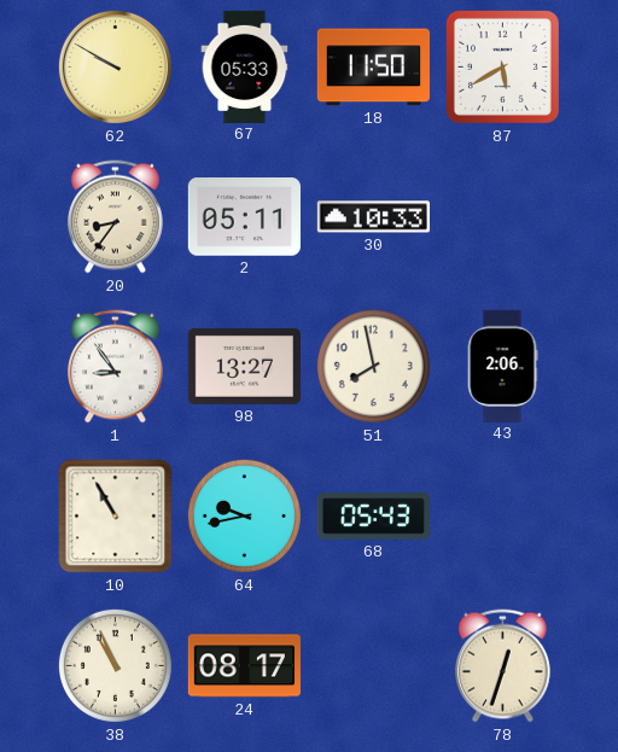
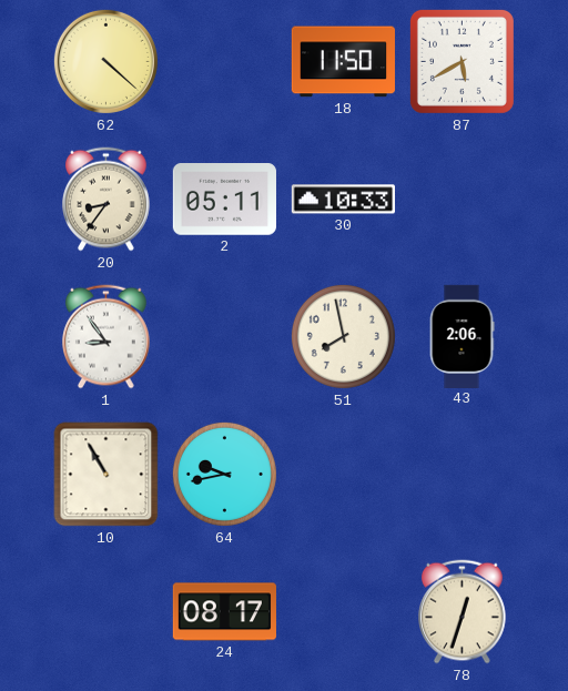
62: 9:50 -> 4:22 (105, 61)
67: 05:33 -> none (245, 66)
98: 13:27 -> none (244, 366)
68: 05:43 -> none (373, 517)
38: 10:56 -> none (115, 665)
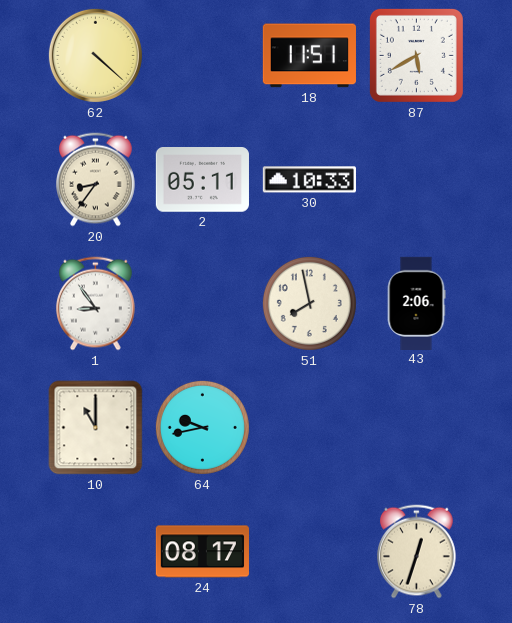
18: 11:50 -> 11:51 (309, 56)
10: 10:55 -> 11:00 (96, 428)
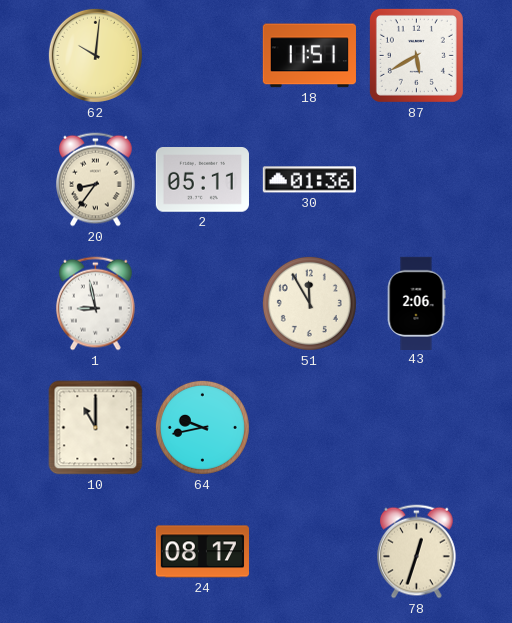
62: 4:22 -> 10:01 (95, 55)
30: 10:33 -> 01:36 (309, 180)
1: 8:54 -> 8:58 (96, 304)
51: 7:58 -> 11:55 (309, 303)
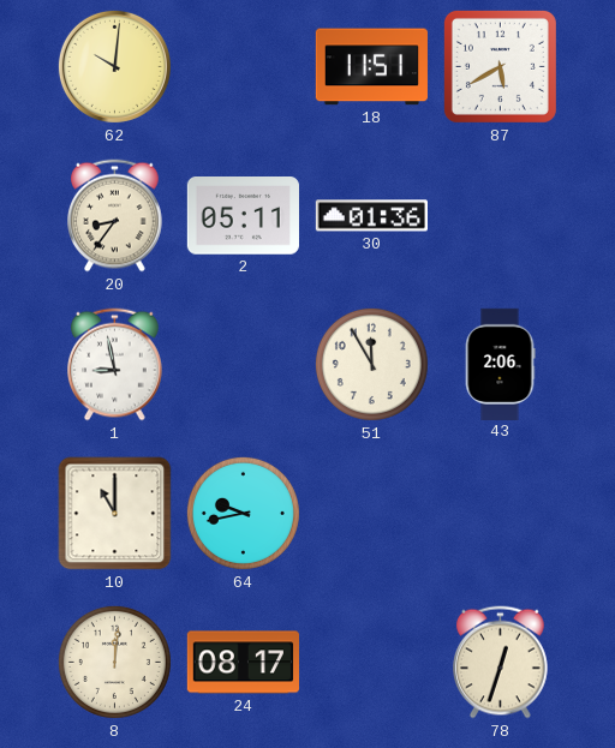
8: none -> 12:01 (114, 662)
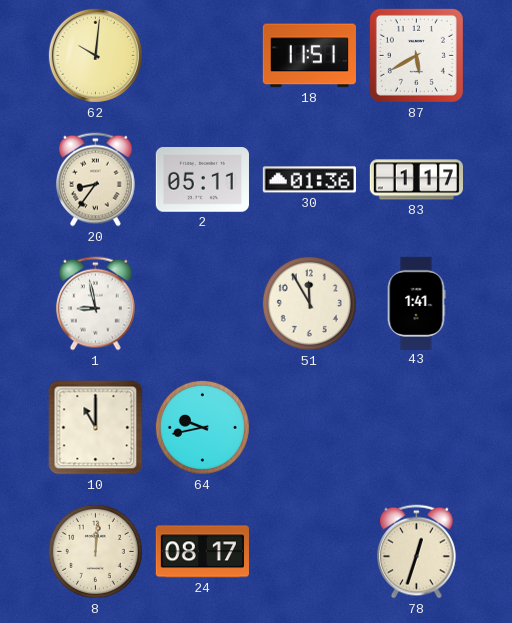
83: none -> 1:17 (416, 180)
43: 2:06 -> 1:41 (416, 303)
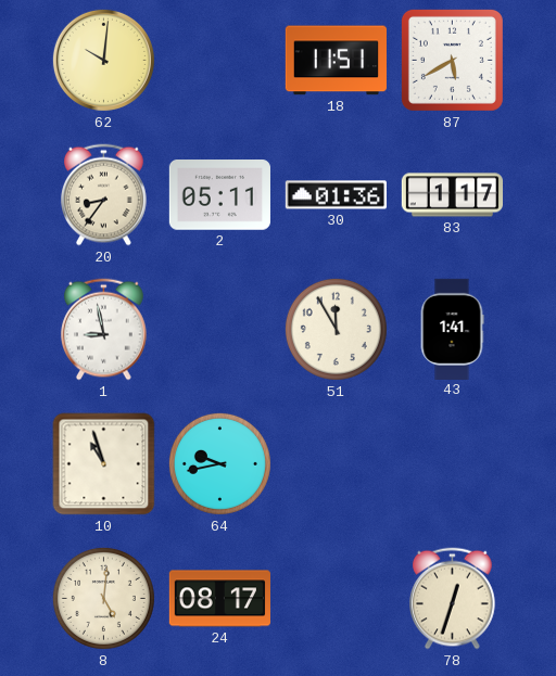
10: 11:00 -> 10:57 (104, 464)
8: 12:01 -> 5:01 (103, 598)
